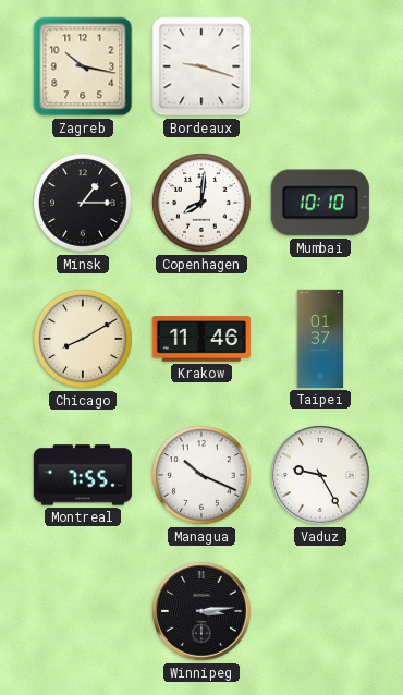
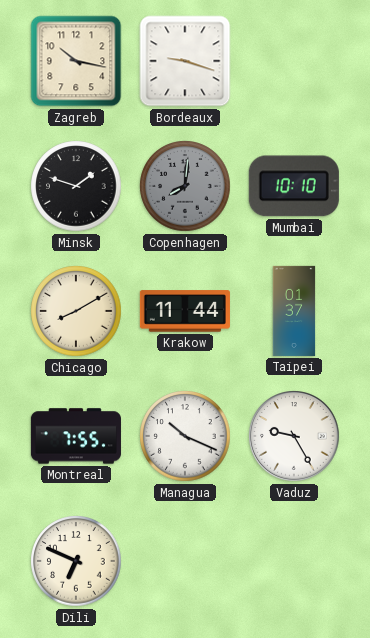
Minsk: 1:15 -> 1:48 (76, 186)
Copenhagen dial: white -> grey (185, 186)
Krakow: 11:46 -> 11:44 (185, 311)
Dili: none -> 6:49 (76, 561)
Winnipeg: 3:14 -> none (201, 611)
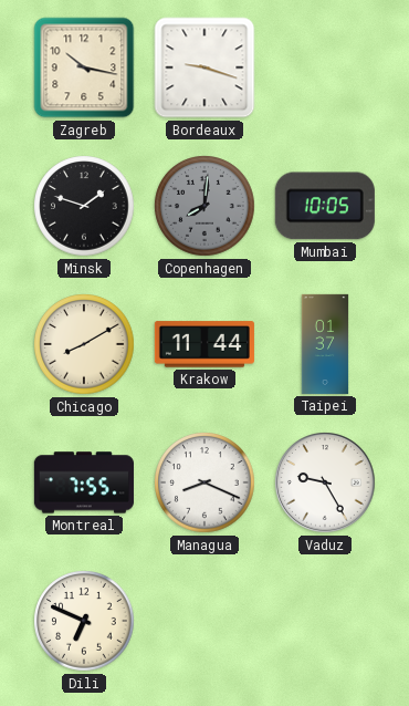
Mumbai: 10:10 -> 10:05 (325, 206)
Managua: 10:19 -> 8:19 (204, 482)
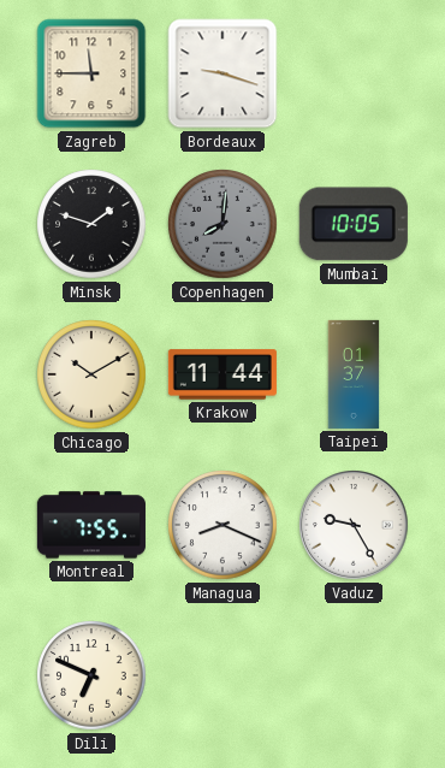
Zagreb: 10:17 -> 11:45 (91, 73)
Chicago: 8:10 -> 10:10 (91, 374)
